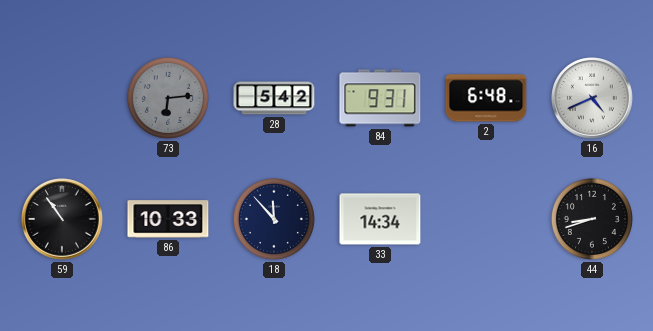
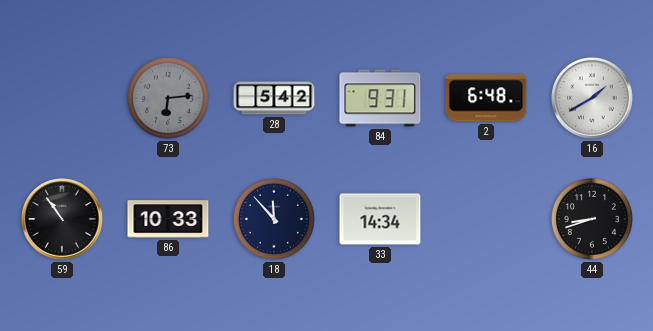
16: 4:41 -> 1:40 (592, 98)
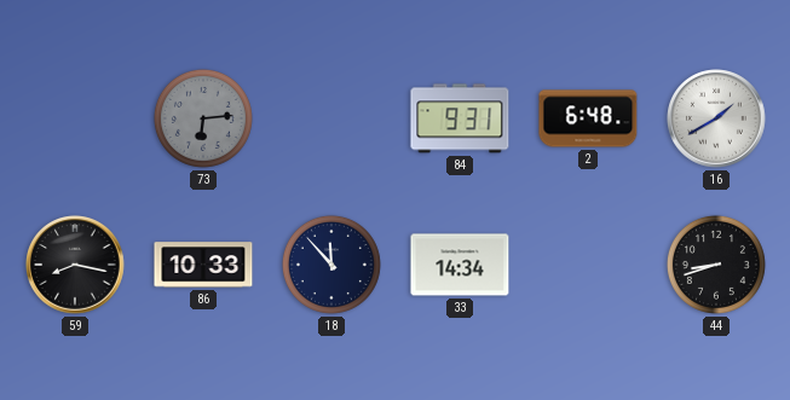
28: 5:42 -> none (274, 98)
59: 10:54 -> 8:17 (75, 265)
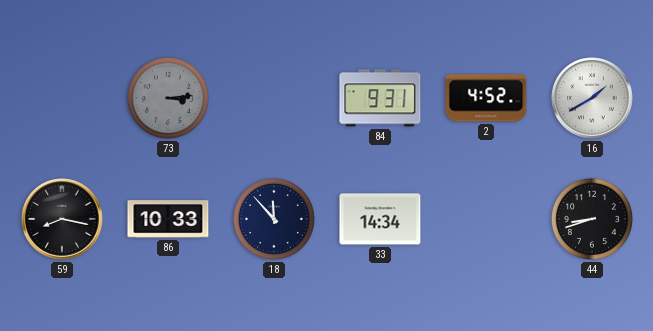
73: 6:14 -> 3:14 (168, 98)
2: 6:48 -> 4:52 (486, 98)
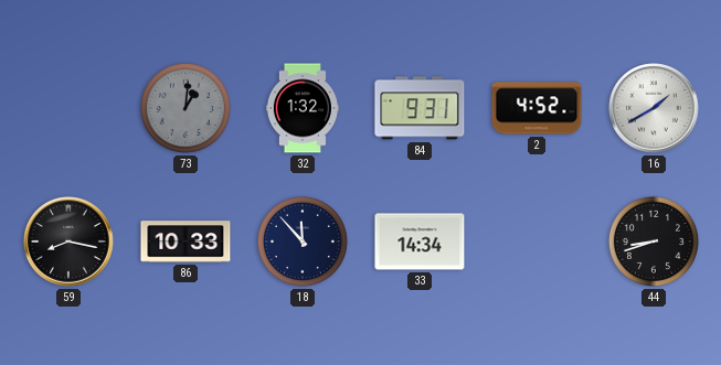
73: 3:14 -> 1:01 (185, 108)
32: none -> 1:32 (303, 108)
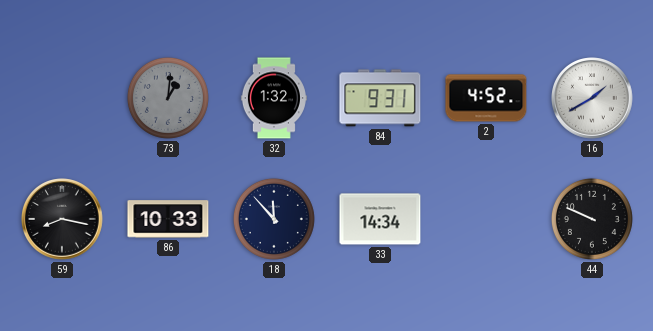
44: 8:42 -> 9:49 (592, 219)
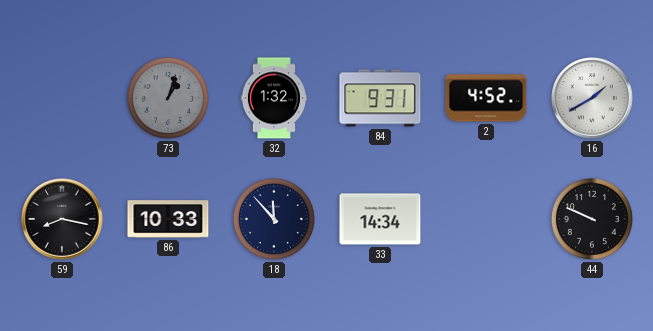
73: 1:01 -> 1:03 (168, 98)
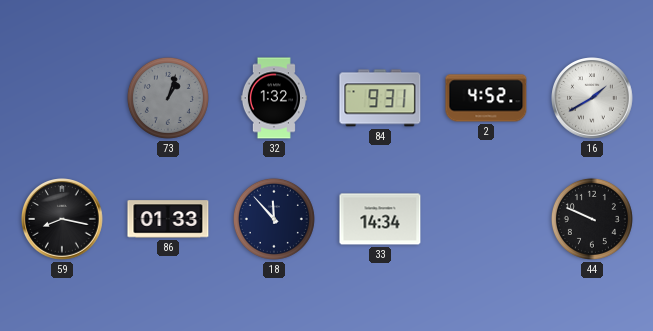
86: 10:33 -> 01:33 (168, 219)
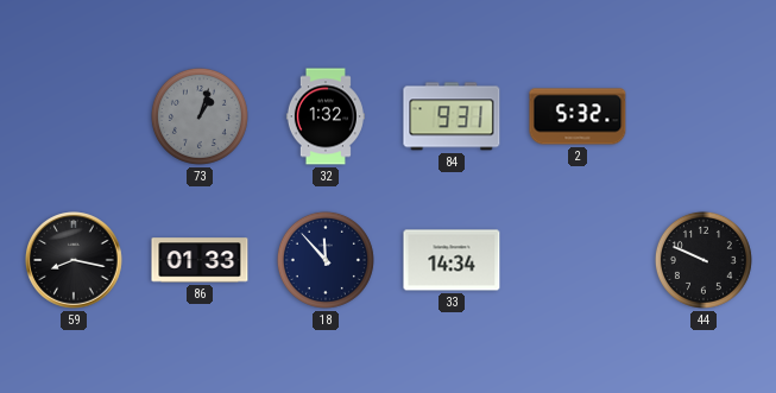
2: 4:52 -> 5:32 (578, 116)
16: 1:40 -> none (592, 98)
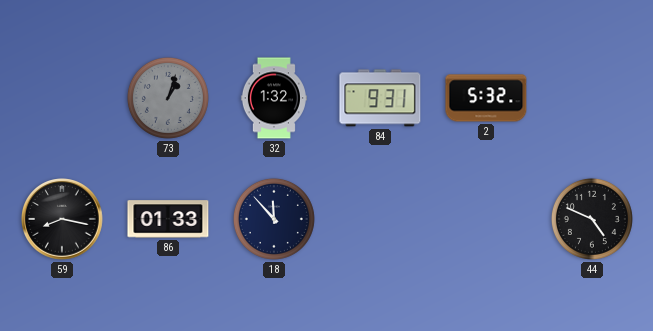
33: 14:34 -> none (452, 260)
44: 9:49 -> 4:49 (592, 219)
